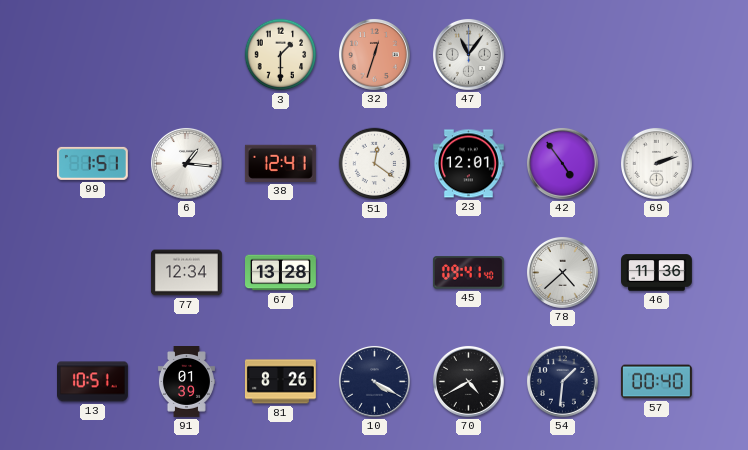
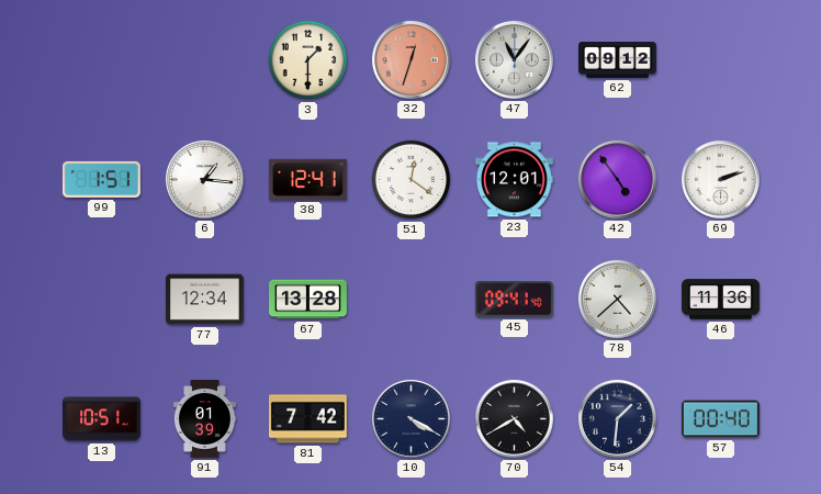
62: none -> 09:12 (618, 60)
81: 8:26 -> 7:42 (307, 419)
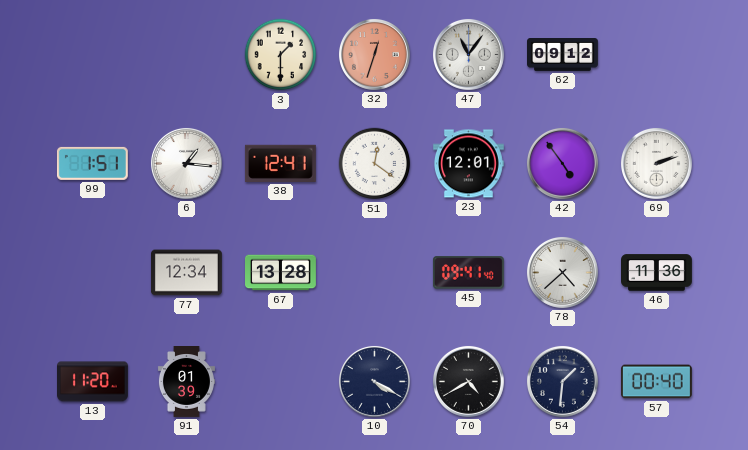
13: 10:51 -> 11:20 (93, 382)
81: 7:42 -> none (307, 419)
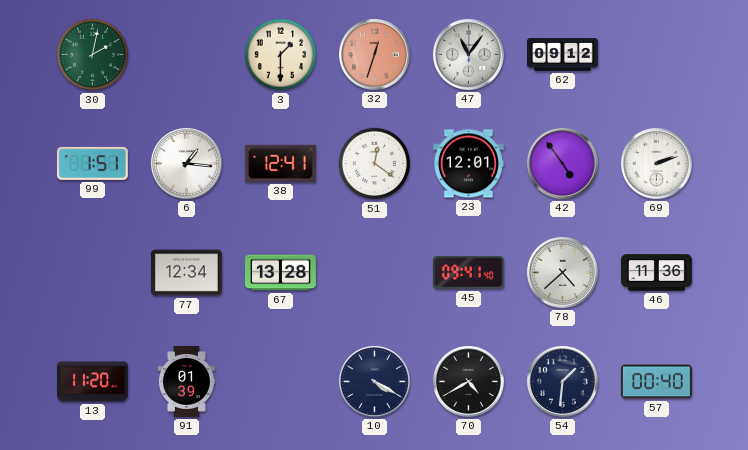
30: none -> 2:02 (93, 55)
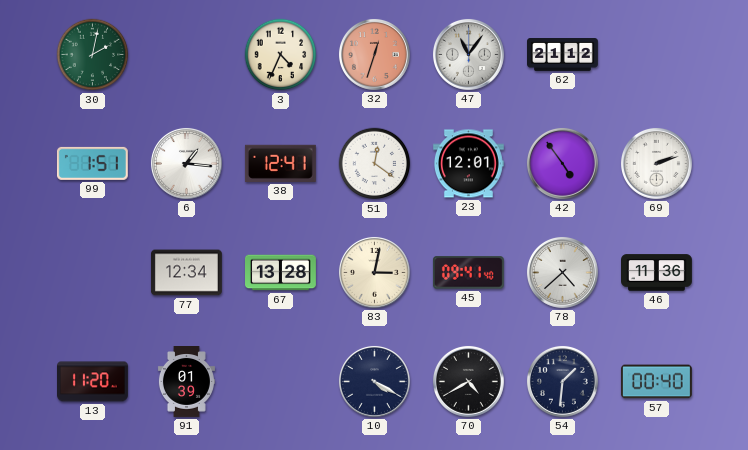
3: 1:30 -> 4:34 (281, 55)
62: 09:12 -> 21:12 (563, 55)
83: none -> 3:02 (374, 272)
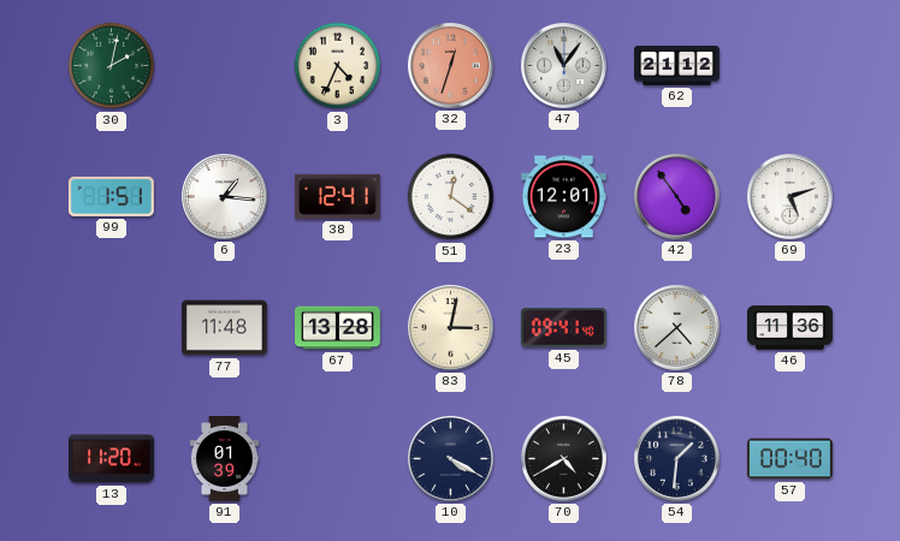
69: 2:12 -> 5:12 (789, 196)
77: 12:34 -> 11:48 (224, 328)
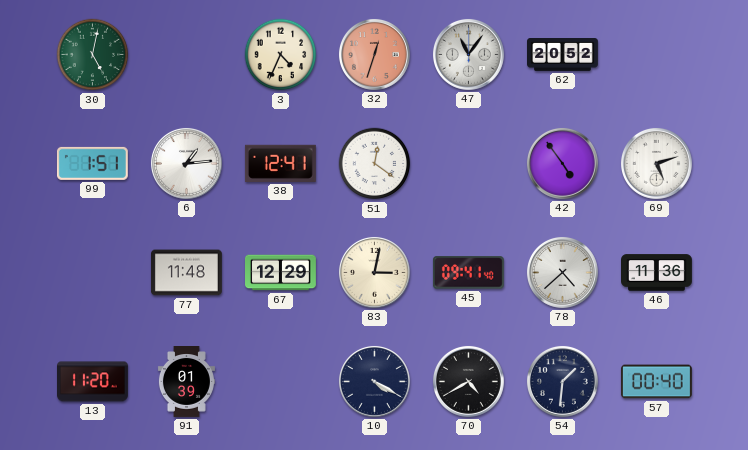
30: 2:02 -> 5:02 (93, 55)
62: 21:12 -> 20:52 (563, 55)
6: 1:16 -> 1:14 (186, 163)
23: 12:01 -> none (563, 197)
67: 13:28 -> 12:29 (281, 273)
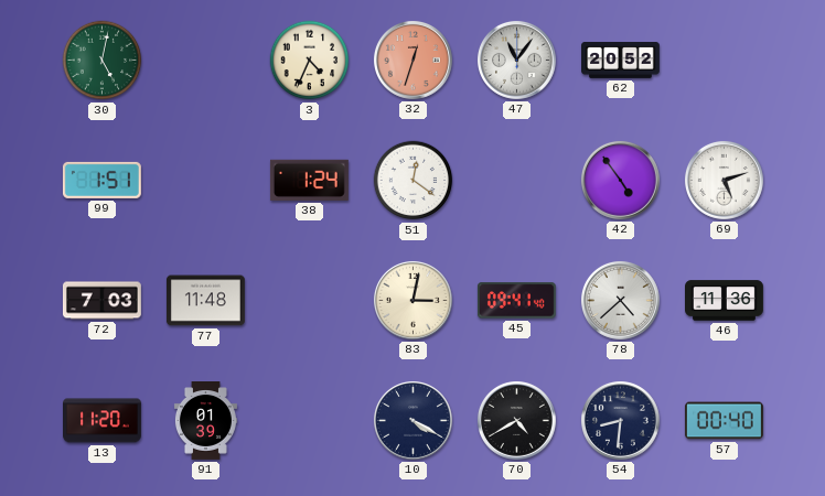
6: 1:14 -> none (186, 163)
38: 12:41 -> 1:24 (309, 180)
72: none -> 7:03 (101, 301)
67: 12:29 -> none (281, 273)
54: 1:31 -> 8:31 (620, 420)
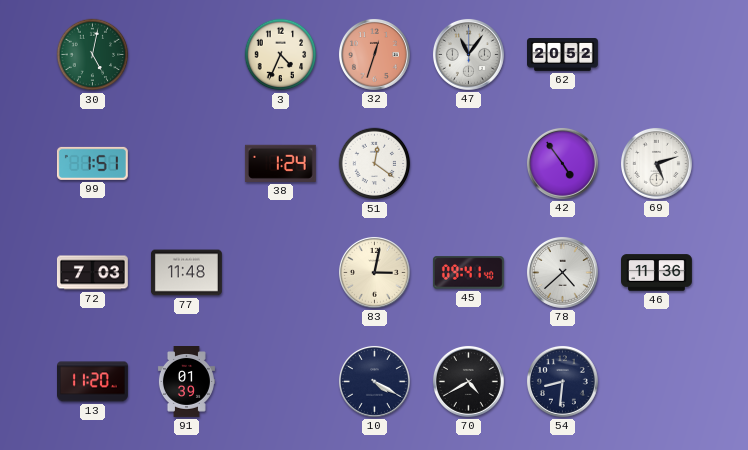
57: 00:40 -> none (724, 421)
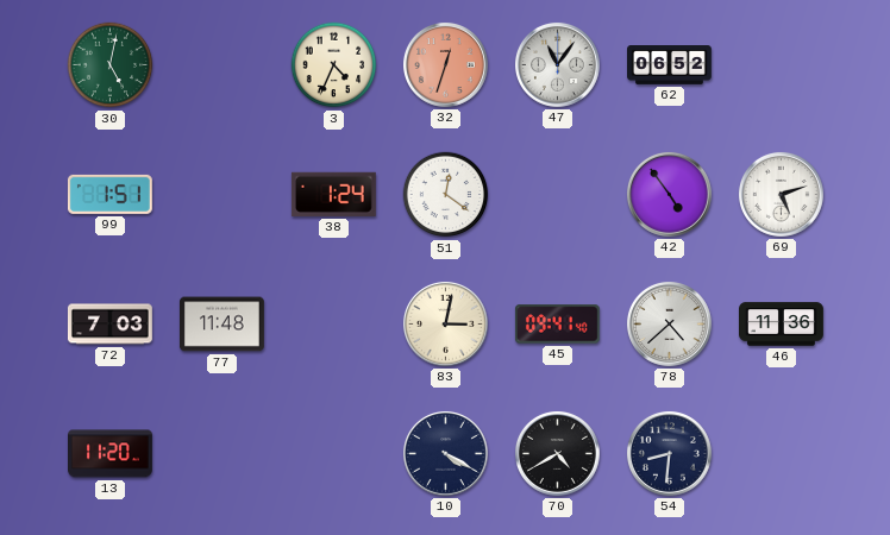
62: 20:52 -> 06:52 (670, 65)
91: 01:39 -> none (186, 382)
